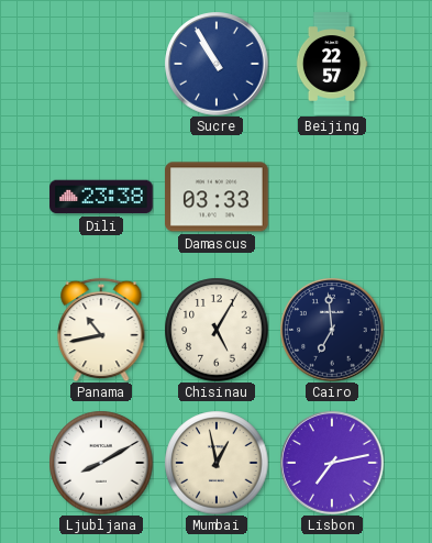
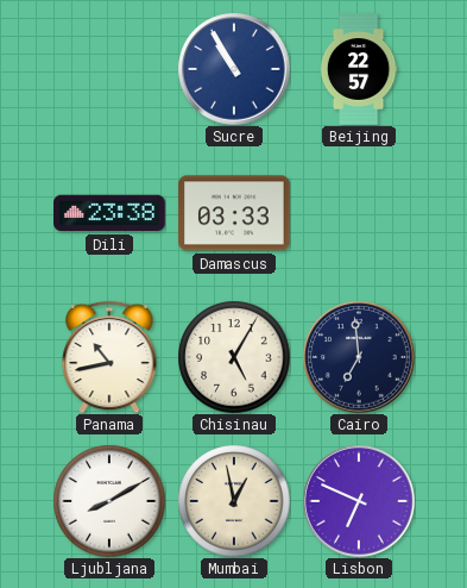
Lisbon: 7:13 -> 6:49 (359, 501)
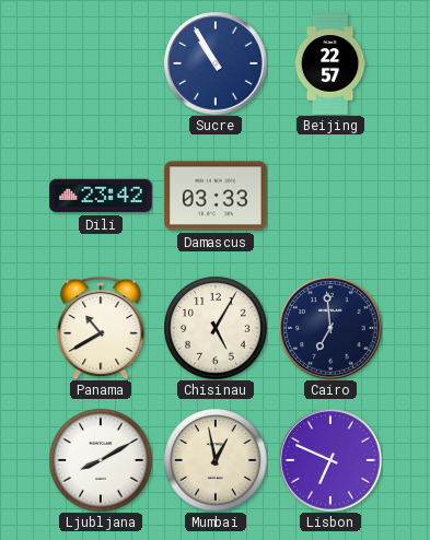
Dili: 23:38 -> 23:42 (101, 196)
Panama: 10:43 -> 10:40 (101, 328)
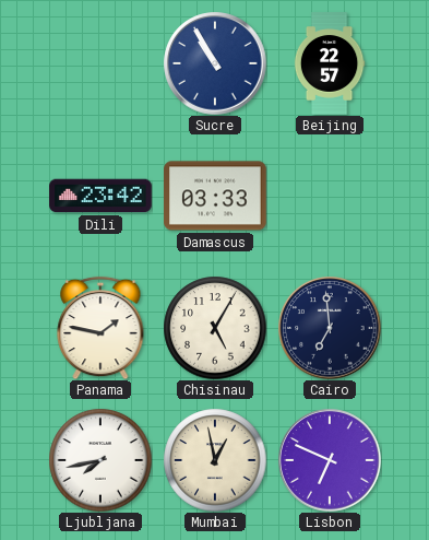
Panama: 10:40 -> 1:47 (100, 328)
Ljubljana: 8:10 -> 7:43 (100, 460)
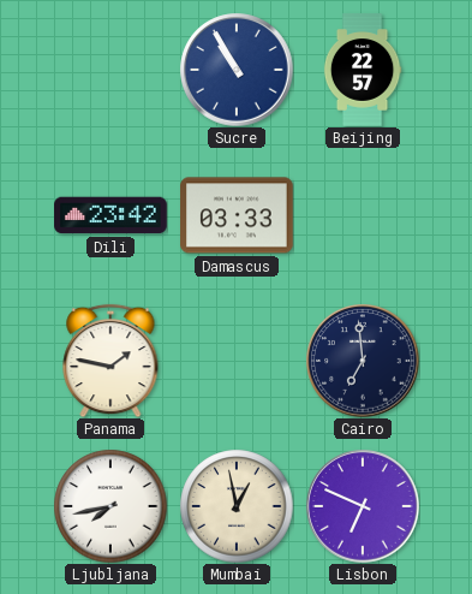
Chisinau: 5:05 -> none (215, 328)
